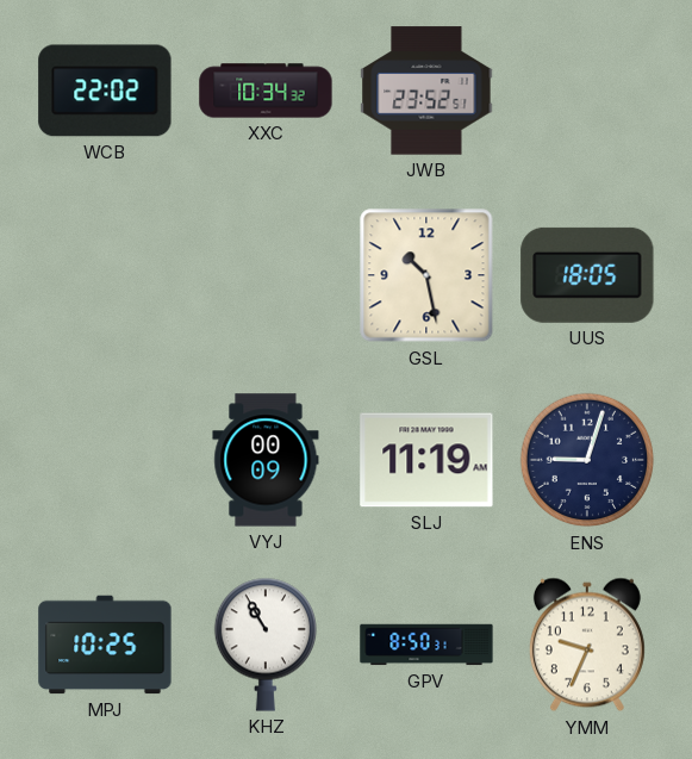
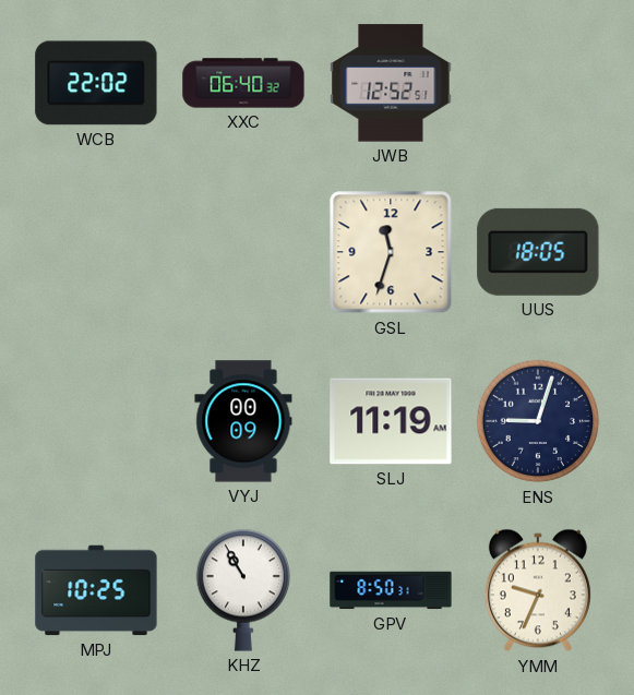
XXC: 10:34 -> 06:40 (243, 83)
JWB: 23:52 -> 12:52 (391, 83)
GSL: 10:28 -> 11:33 (391, 252)
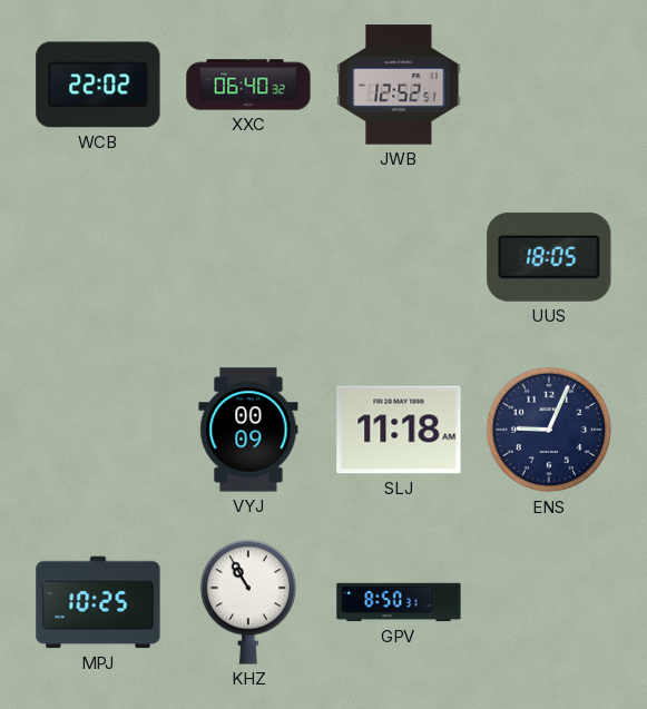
GSL: 11:33 -> none (391, 252)
SLJ: 11:19 -> 11:18 (399, 430)
ENS: 9:03 -> 9:04 (549, 430)
YMM: 9:34 -> none (538, 590)
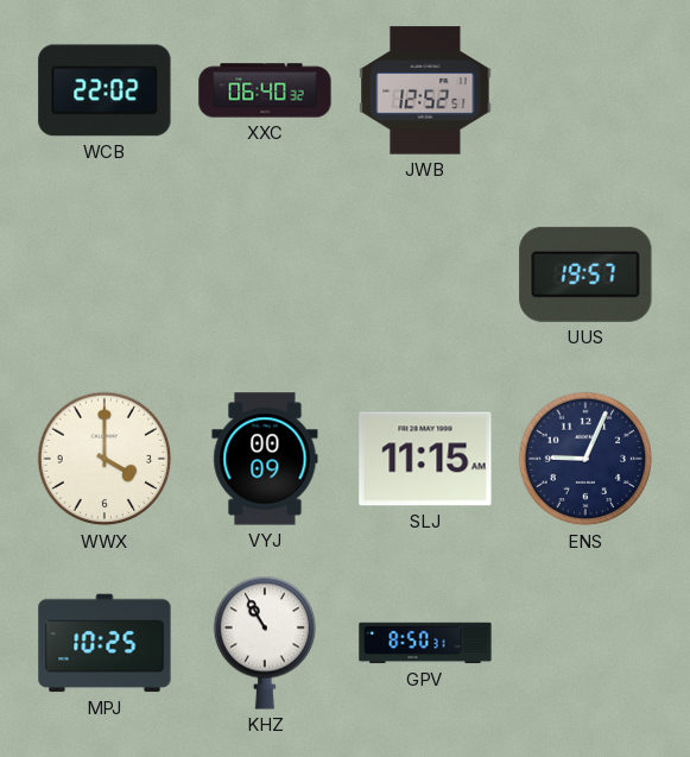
UUS: 18:05 -> 19:57 (585, 275)
WWX: none -> 4:00 (105, 459)
SLJ: 11:18 -> 11:15 (425, 459)
